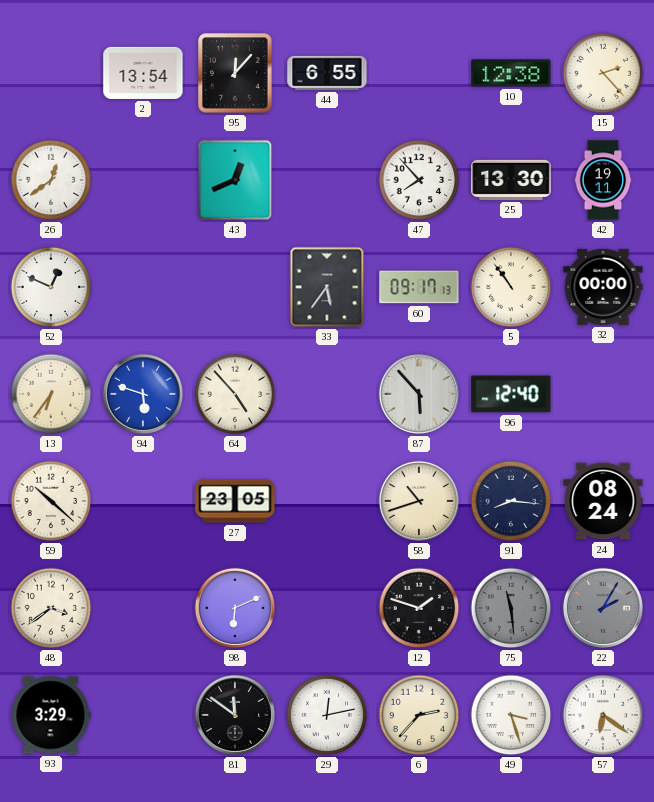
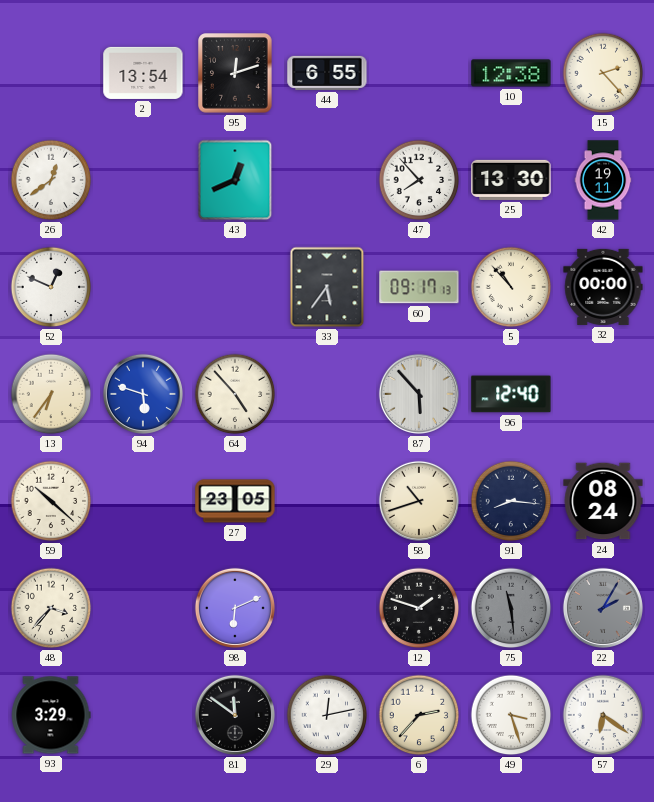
95: 12:07 -> 12:12 (235, 73)
5: 10:54 -> 10:53 (511, 287)
48: 3:39 -> 3:37 (51, 608)
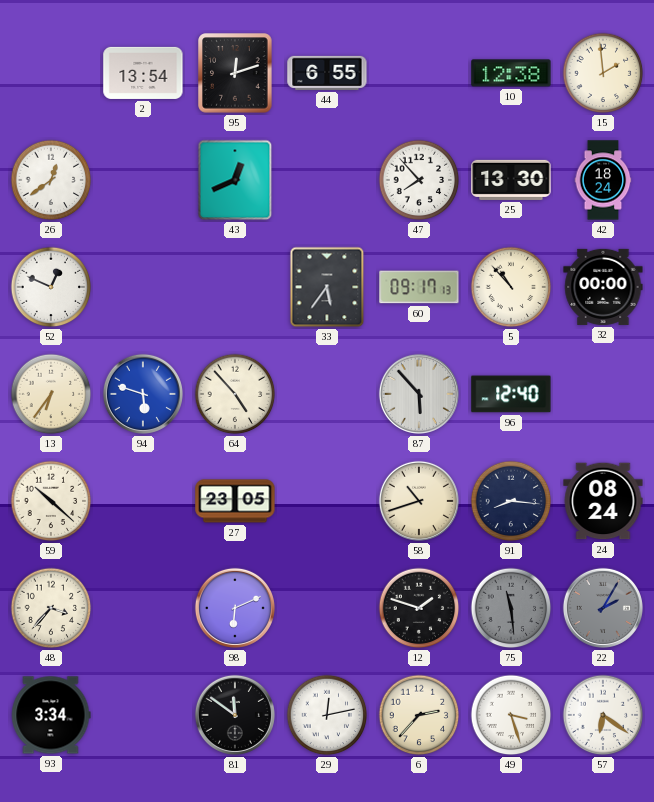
15: 2:23 -> 1:59 (603, 73)
42: 19:11 -> 18:24 (603, 180)
93: 3:29 -> 3:34 (51, 715)
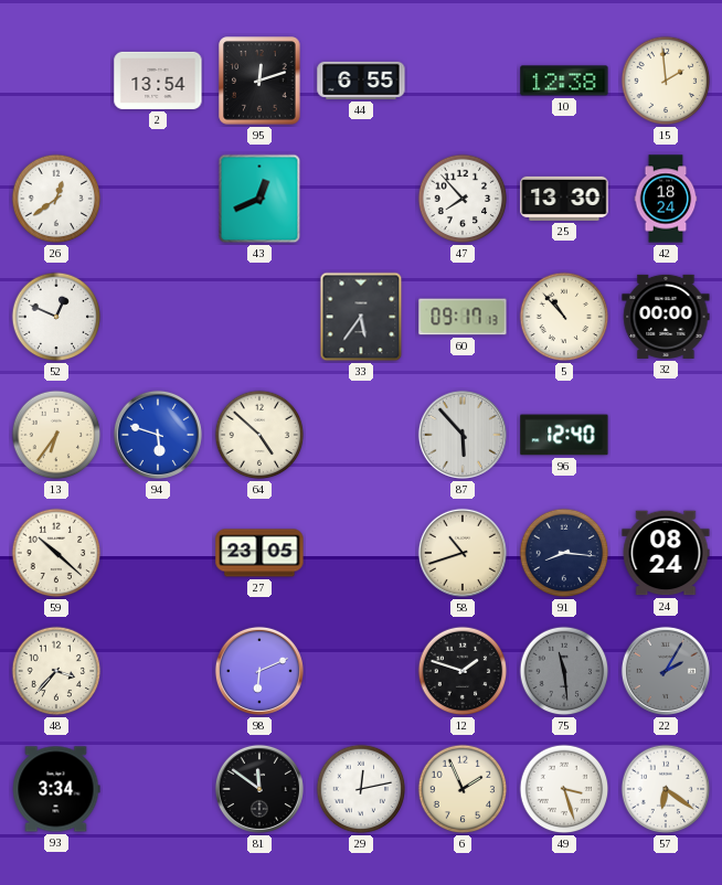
64: 4:53 -> 4:52 (259, 435)
6: 2:37 -> 1:56 (463, 789)
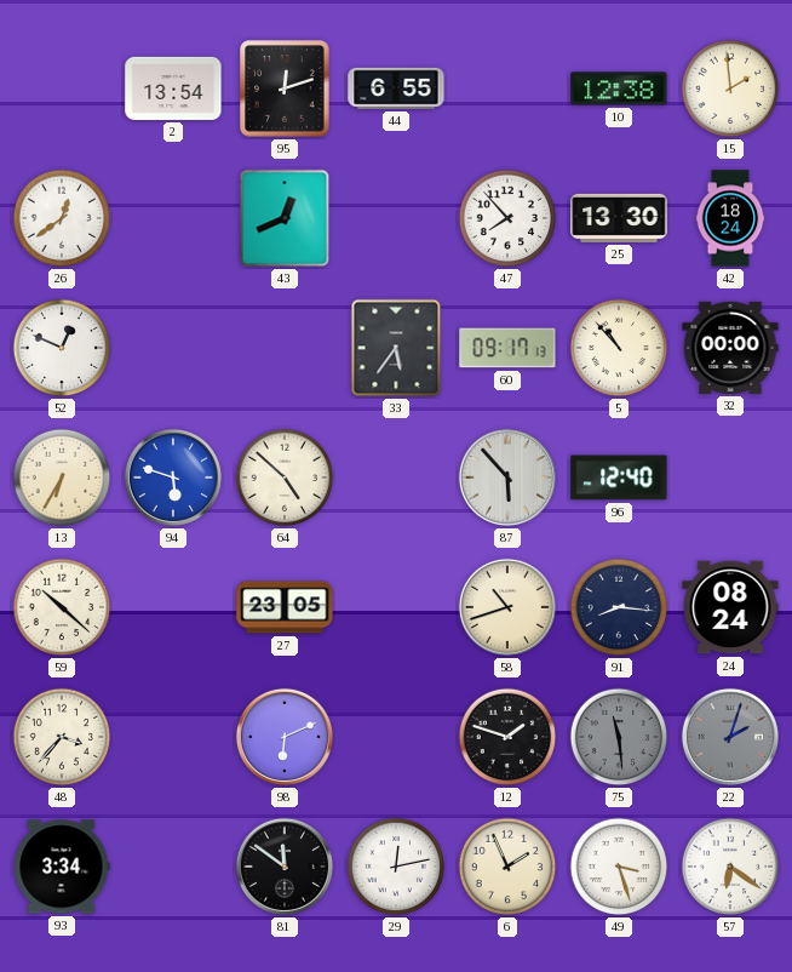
13: 6:36 -> 6:35 (62, 478)
22: 2:05 -> 2:03 (730, 737)
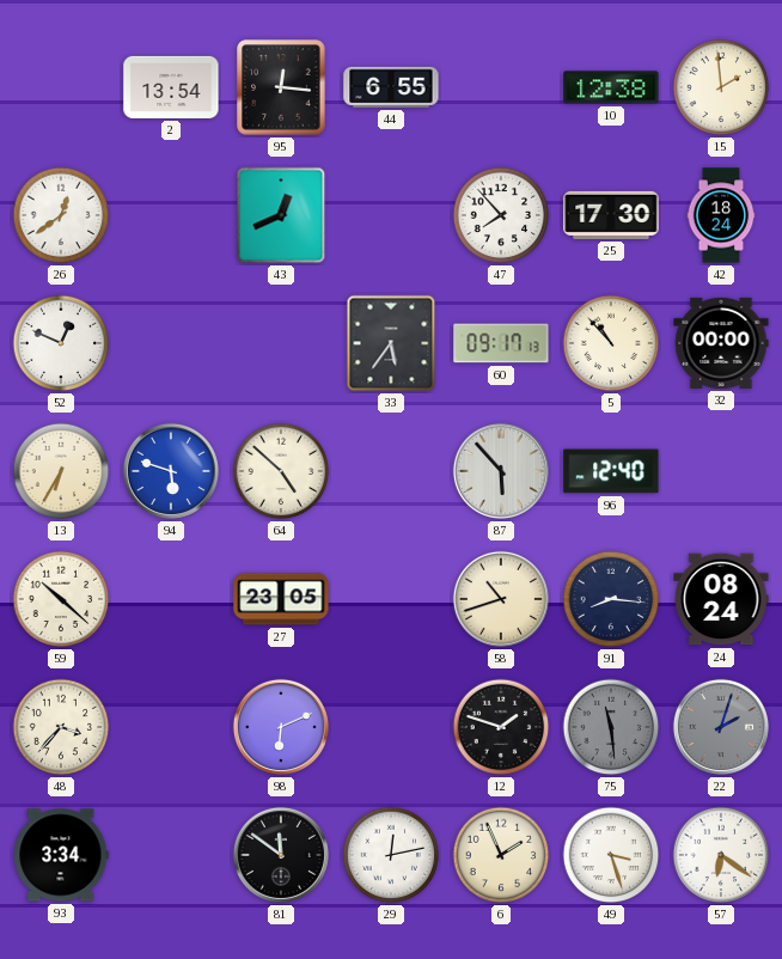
95: 12:12 -> 12:16 (281, 87)
25: 13:30 -> 17:30 (611, 215)
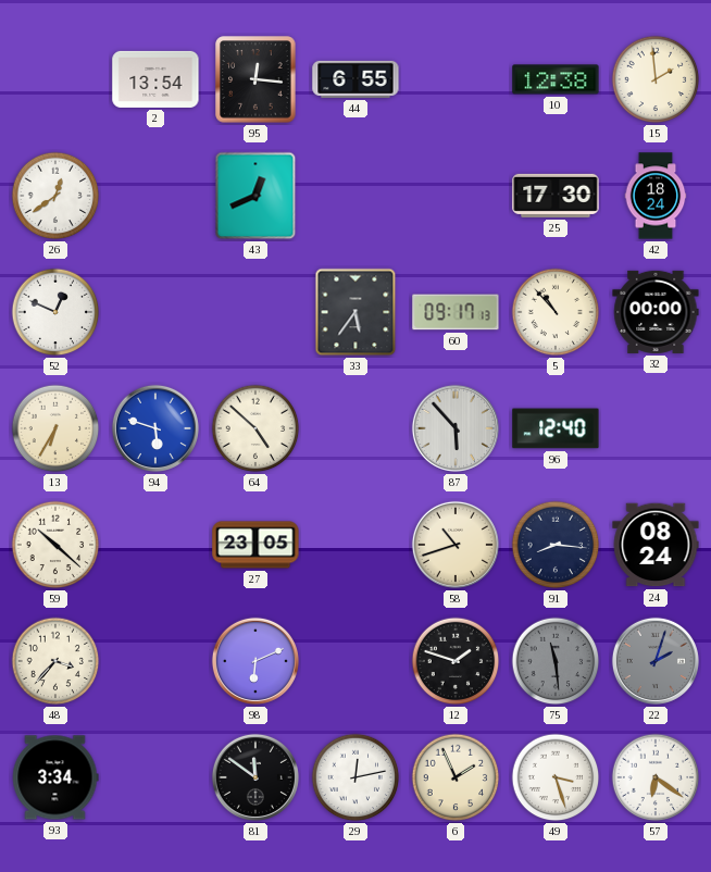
47: 7:53 -> none (501, 215)
